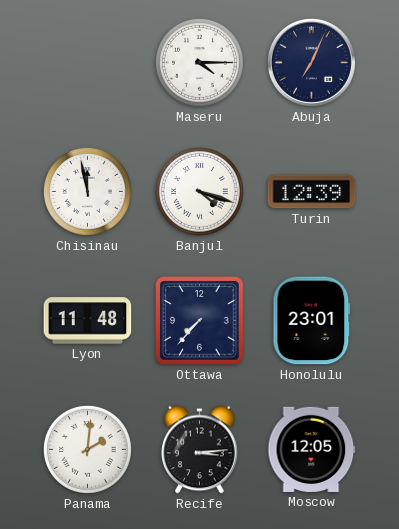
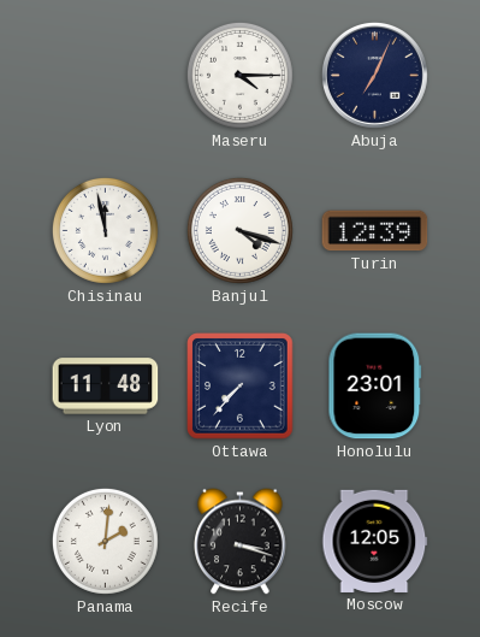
Recife: 3:14 -> 3:18 (241, 542)
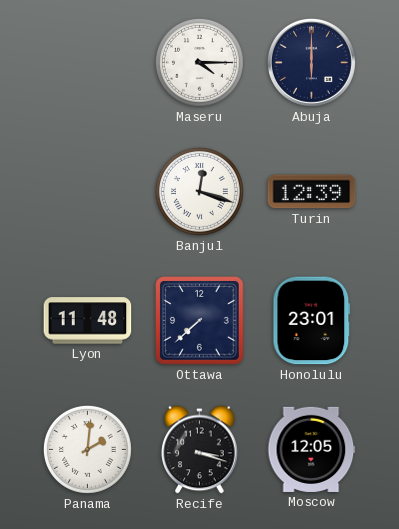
Abuja: 7:04 -> 6:00 (311, 62)
Chisinau: 11:58 -> none (105, 230)
Banjul: 4:18 -> 12:18 (199, 191)
Ottawa: 7:37 -> 7:38 (200, 321)
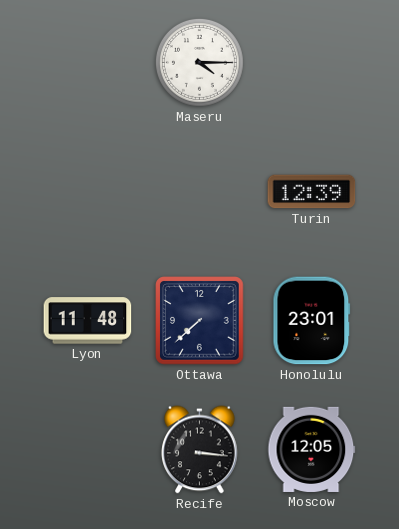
Abuja: 6:00 -> none (311, 62)
Banjul: 12:18 -> none (199, 191)
Panama: 2:01 -> none (87, 449)
Recife: 3:18 -> 3:16 (200, 450)
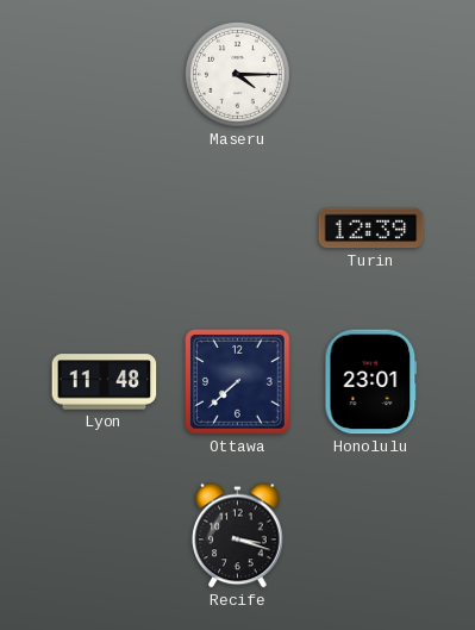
Recife: 3:16 -> 3:18 (238, 536)
Moscow: 12:05 -> none (312, 449)
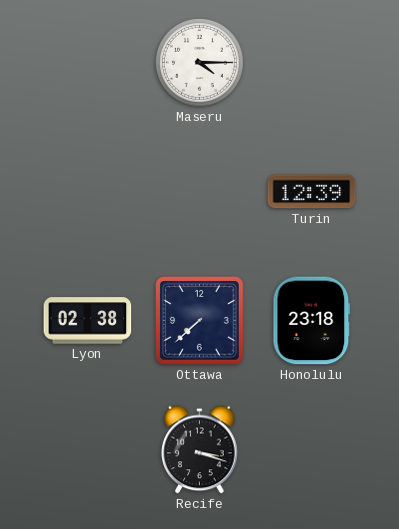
Lyon: 11:48 -> 02:38 (88, 321)
Honolulu: 23:01 -> 23:18 (312, 321)
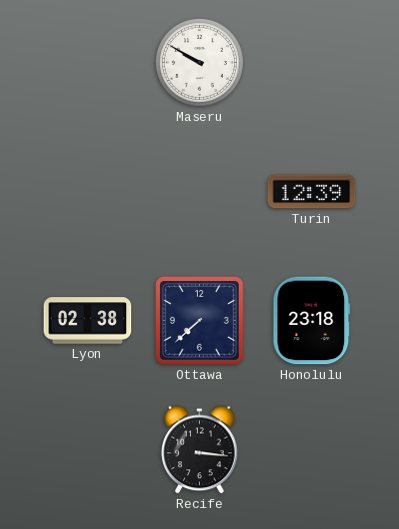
Maseru: 4:15 -> 9:50 (199, 62)
Recife: 3:18 -> 3:16 (200, 450)
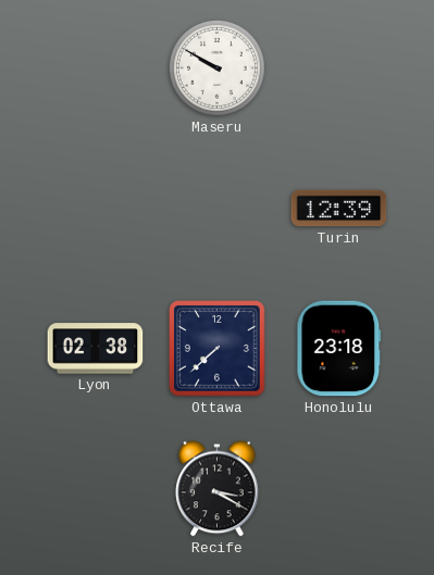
Recife: 3:16 -> 3:20 (218, 489)
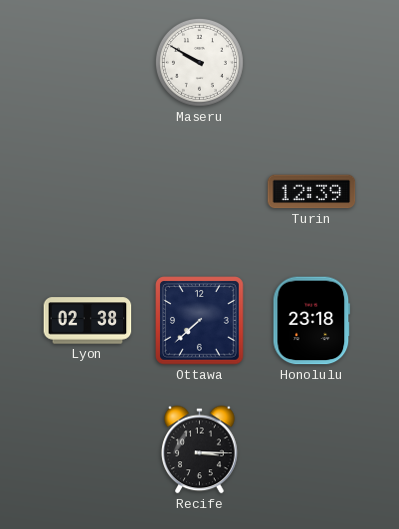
Recife: 3:20 -> 3:15 (200, 450)
